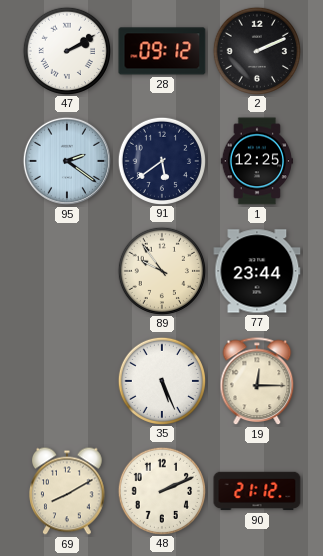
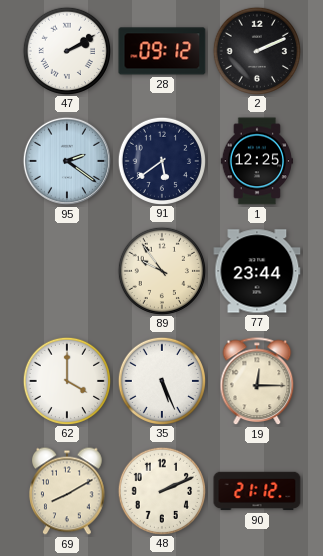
62: none -> 4:00 (66, 380)
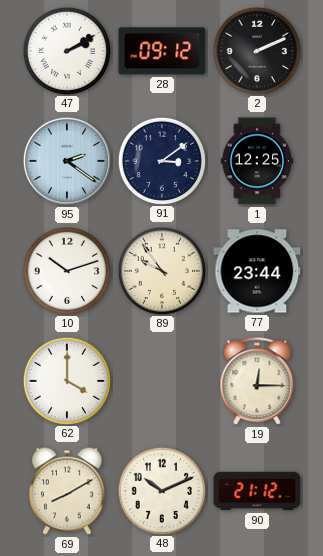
91: 5:39 -> 3:09 (161, 160)
10: none -> 10:12 (66, 270)
35: 5:26 -> none (161, 380)
48: 2:11 -> 10:11 (161, 490)
